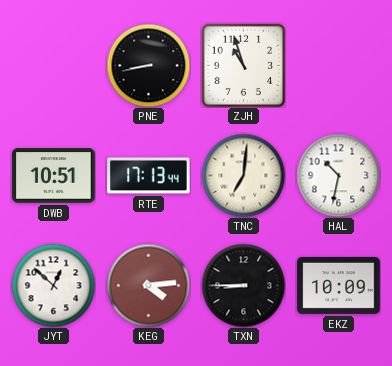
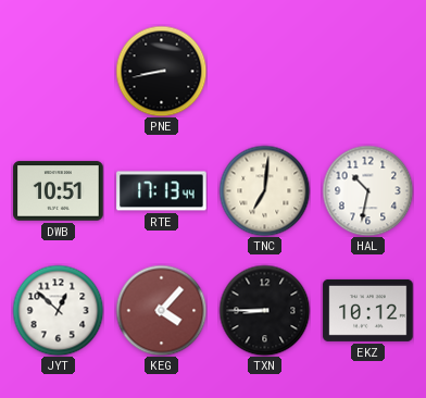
ZJH: 10:57 -> none (243, 65)
KEG: 4:14 -> 4:07 (161, 310)
EKZ: 10:09 -> 10:12 (368, 310)
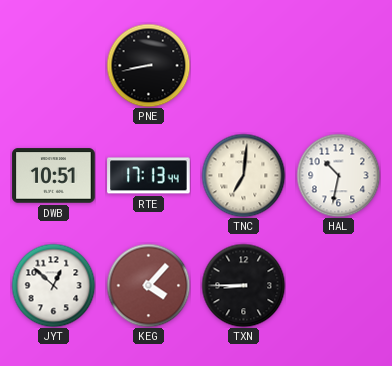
EKZ: 10:12 -> none (368, 310)
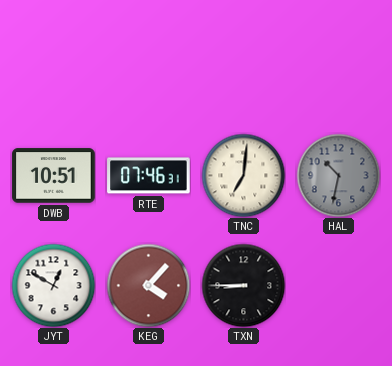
PNE: 8:43 -> none (148, 65)
RTE: 17:13 -> 07:46 (149, 176)
HAL dial: white -> grey (338, 175)
JYT: 12:52 -> 12:50 (53, 285)
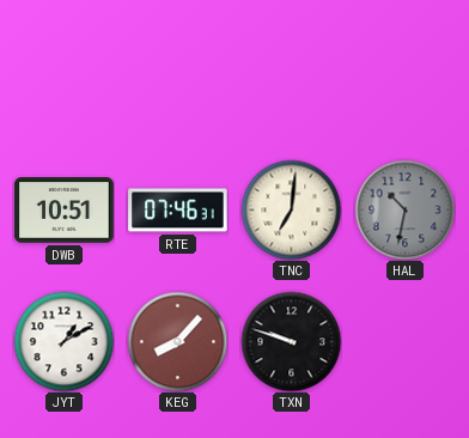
JYT: 12:50 -> 1:10 (63, 341)
KEG: 4:07 -> 8:07 (177, 341)
TXN: 8:45 -> 9:48 (291, 341)
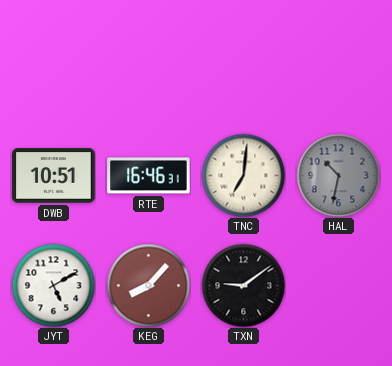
RTE: 07:46 -> 16:46 (149, 176)
JYT: 1:10 -> 5:10 (53, 285)
TXN: 9:48 -> 9:09 (243, 285)
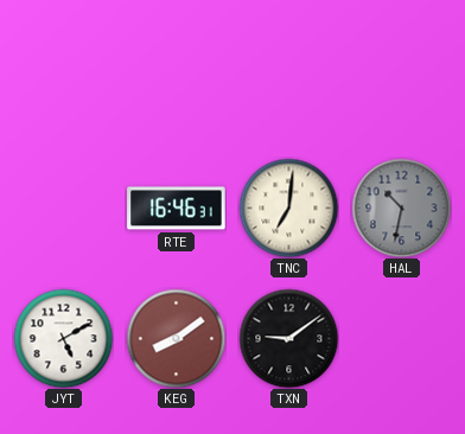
DWB: 10:51 -> none (54, 176)
KEG: 8:07 -> 8:09 (176, 338)
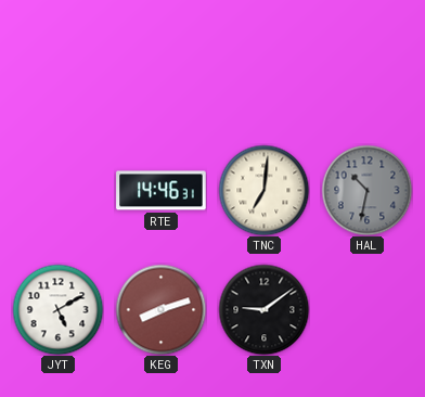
RTE: 16:46 -> 14:46 (162, 191)
KEG: 8:09 -> 8:12 (160, 309)
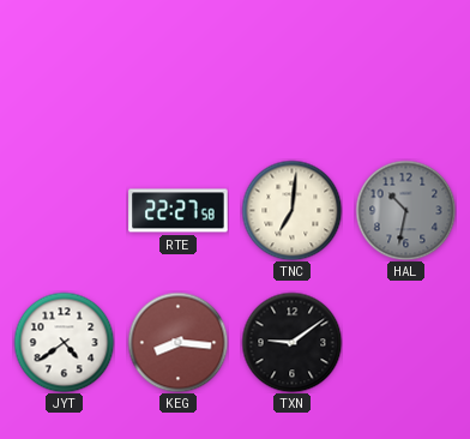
RTE: 14:46 -> 22:27 (179, 211)
JYT: 5:10 -> 4:39 (64, 342)
KEG: 8:12 -> 8:16 (177, 342)
